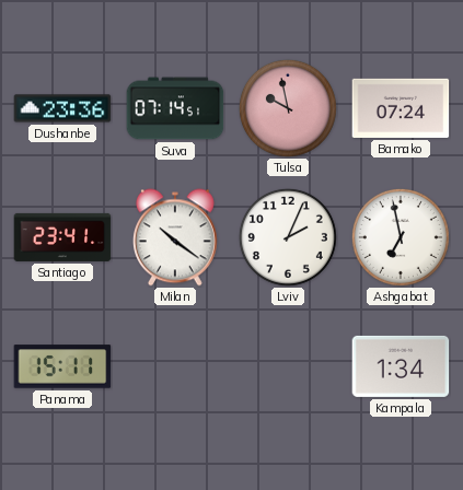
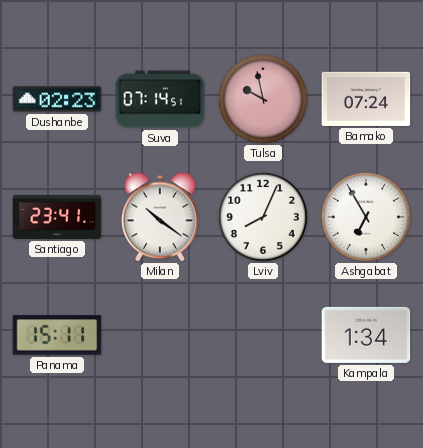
Dushanbe: 23:36 -> 02:23 (57, 99)
Lviv: 2:04 -> 8:04 (263, 217)
Ashgabat: 6:58 -> 6:55 (366, 217)
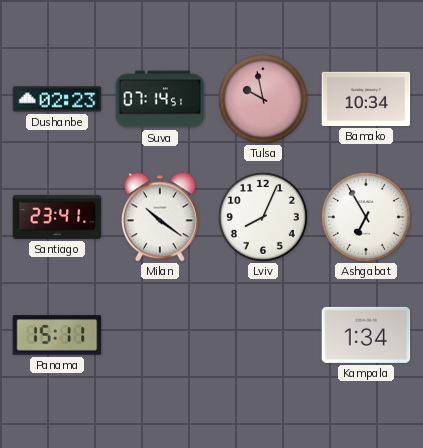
Bamako: 07:24 -> 10:34 (366, 99)
